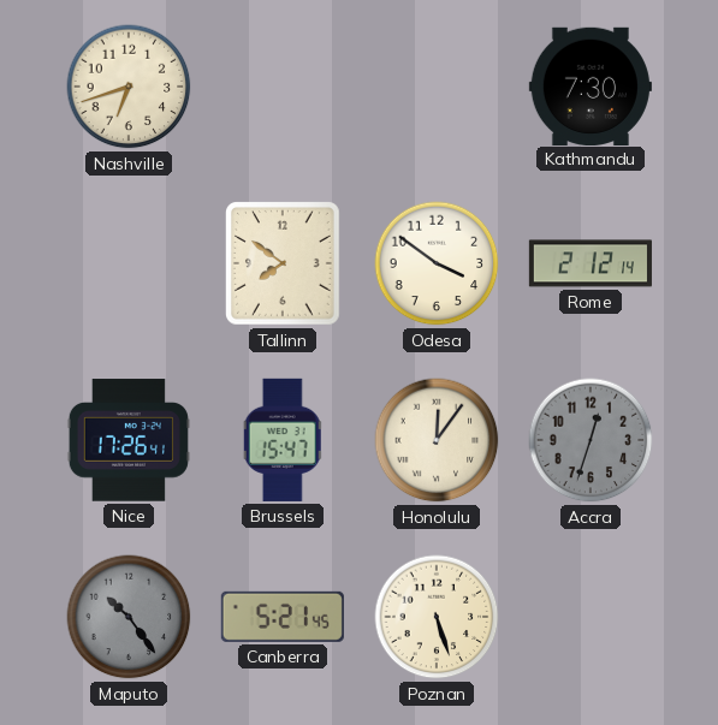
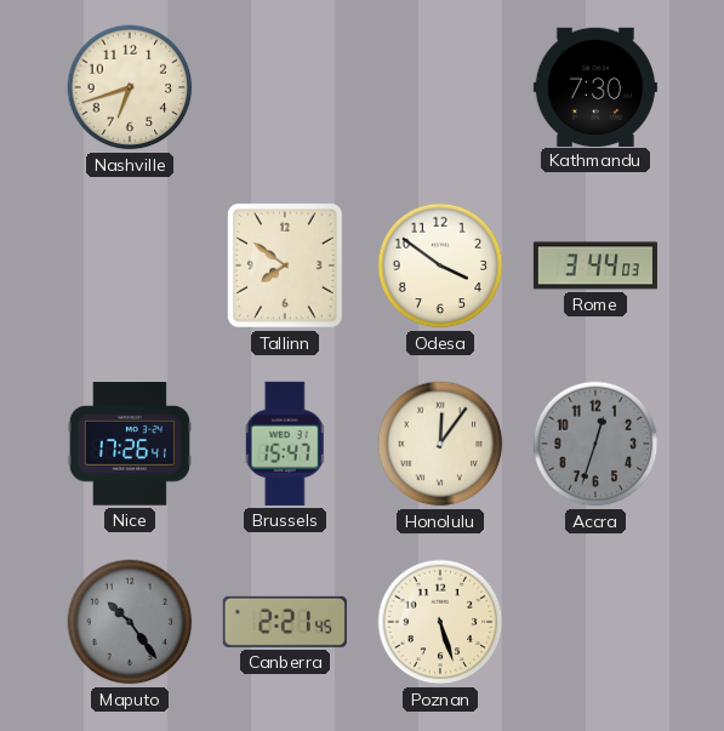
Rome: 2:12 -> 3:44 (595, 265)
Canberra: 5:21 -> 2:21 (285, 622)
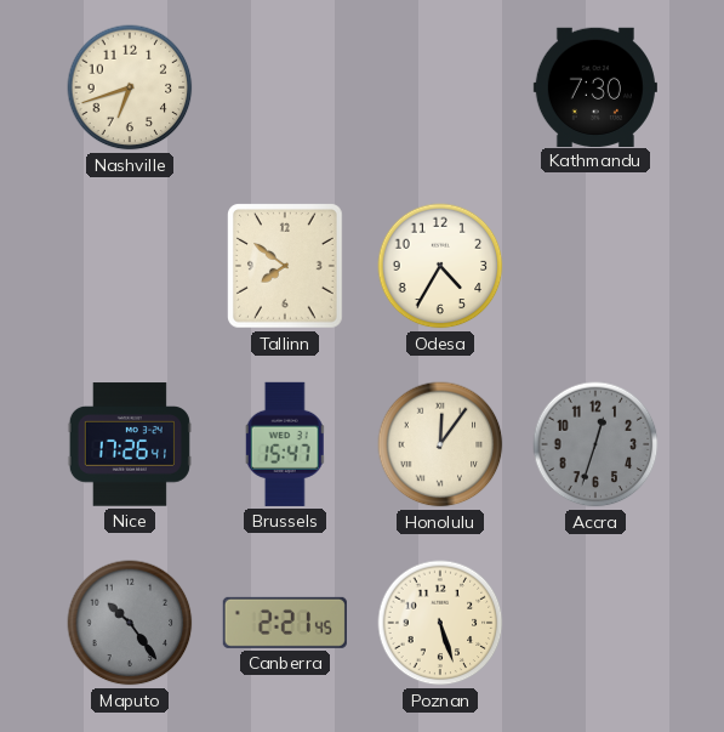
Odesa: 3:51 -> 4:35 (440, 266)
Rome: 3:44 -> none (595, 265)
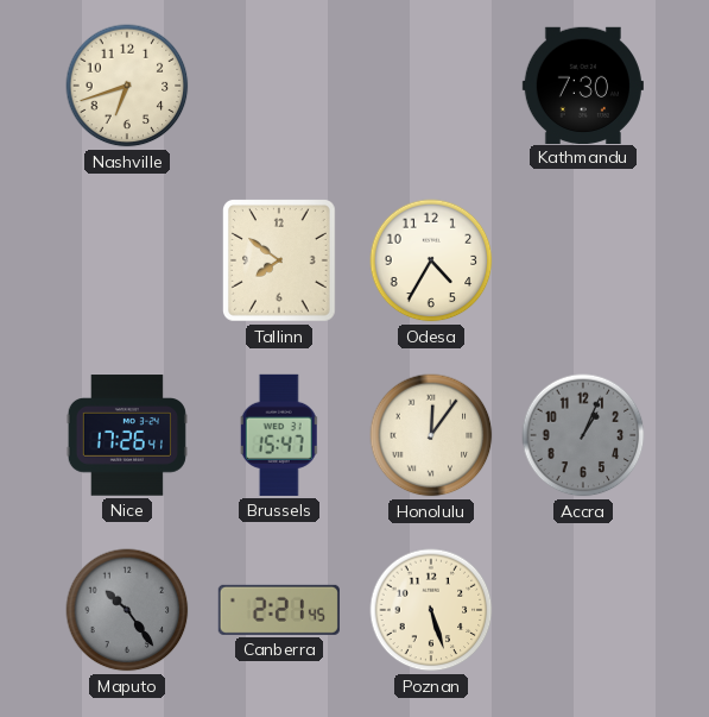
Accra: 12:33 -> 1:04 (583, 435)
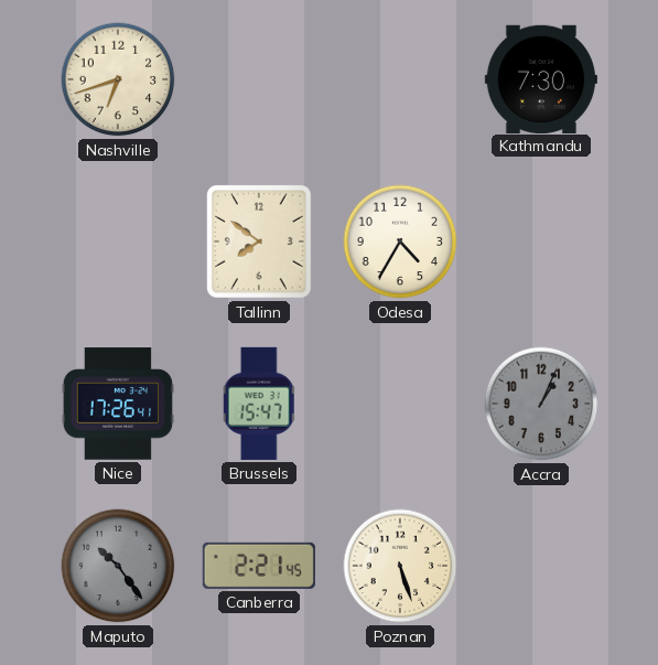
Honolulu: 12:06 -> none (431, 435)
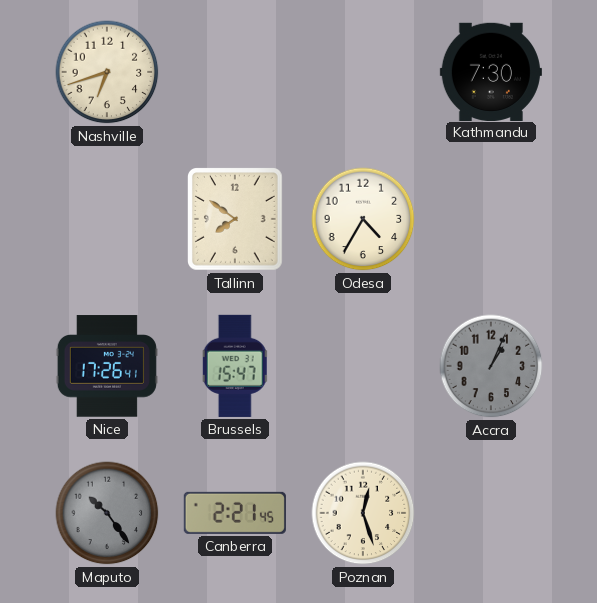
Poznan: 5:27 -> 12:27 (363, 513)
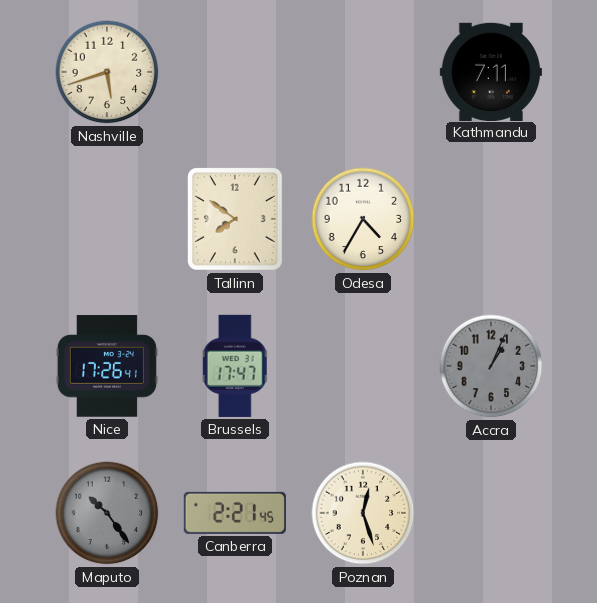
Nashville: 6:42 -> 5:42 (107, 72)
Kathmandu: 7:30 -> 7:11 (491, 71)
Brussels: 15:47 -> 17:47 (235, 366)
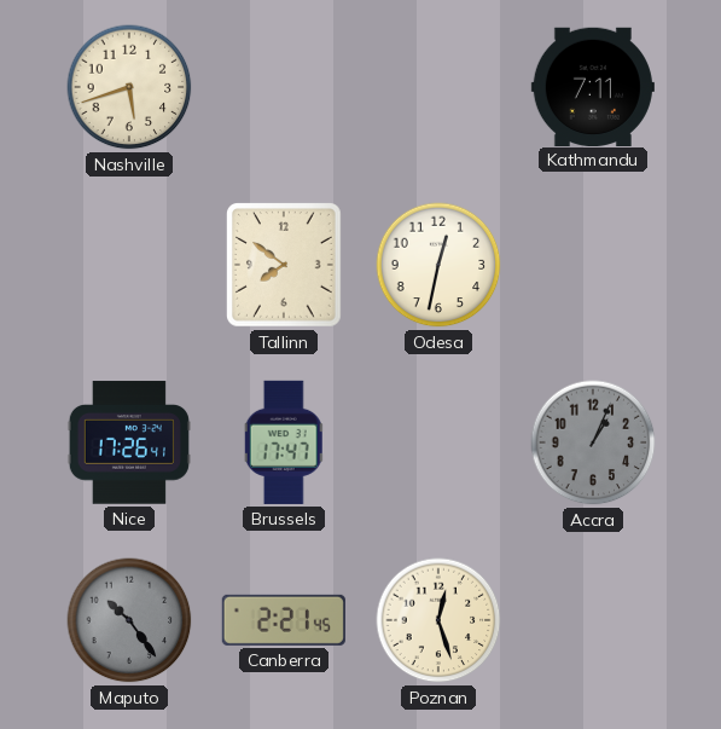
Odesa: 4:35 -> 12:32 (438, 265)
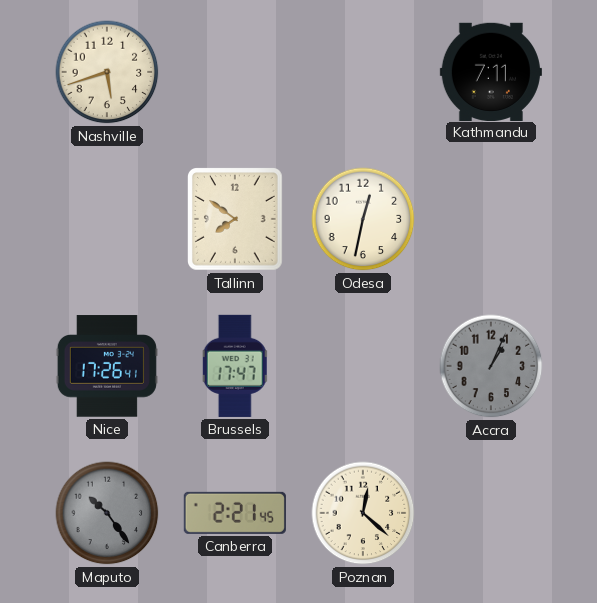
Poznan: 12:27 -> 12:22 (363, 513)
